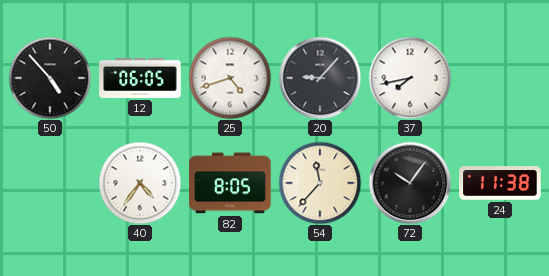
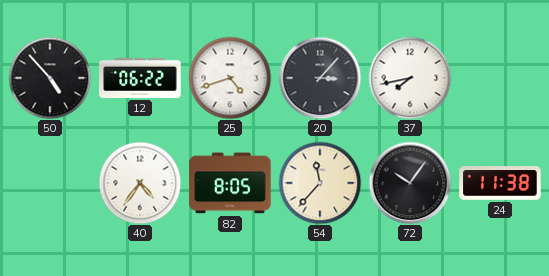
12: 06:05 -> 06:22 (140, 78)
20: 9:07 -> 3:07 (320, 78)
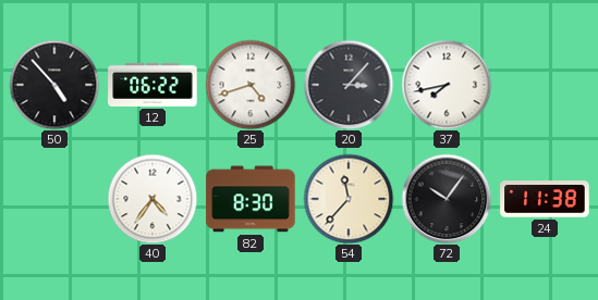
82: 8:05 -> 8:30 (251, 199)
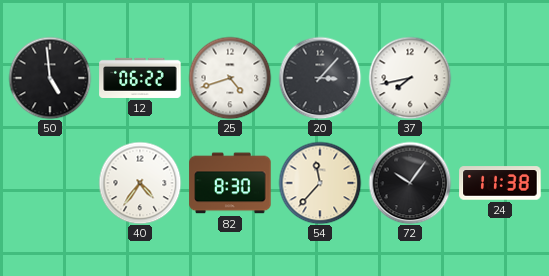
50: 4:53 -> 4:59 (50, 78)
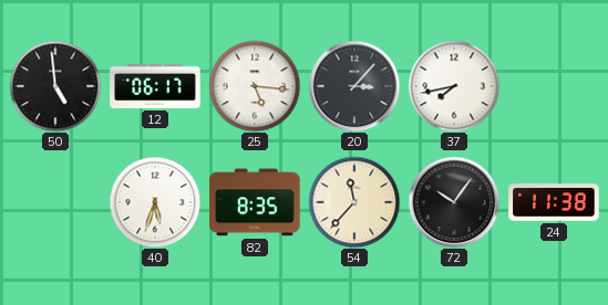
12: 06:22 -> 06:17 (155, 86)
25: 4:42 -> 5:16 (255, 86)
40: 4:36 -> 5:33 (155, 202)
82: 8:30 -> 8:35 (255, 202)
